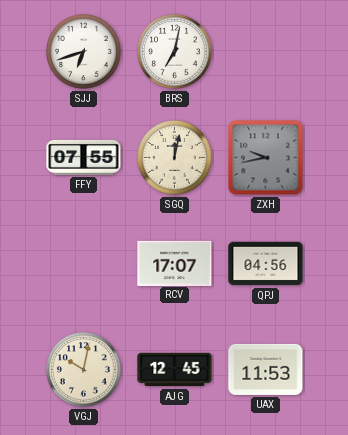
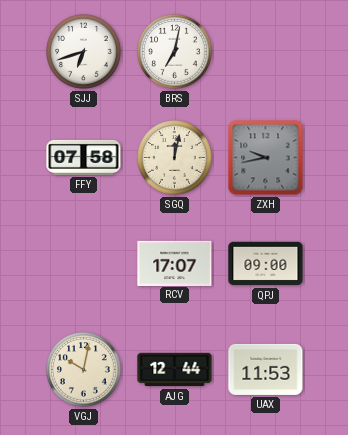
FFY: 07:55 -> 07:58 (84, 157)
QPJ: 04:56 -> 09:00 (266, 264)
AJG: 12:45 -> 12:44 (175, 370)
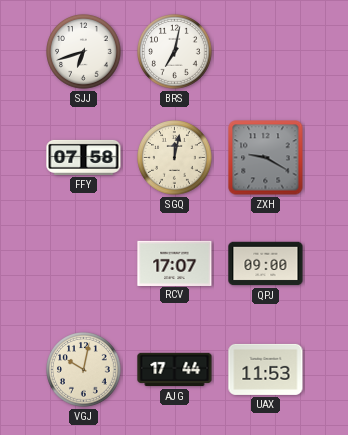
ZXH: 9:43 -> 9:20 (266, 158)
AJG: 12:44 -> 17:44 (175, 370)
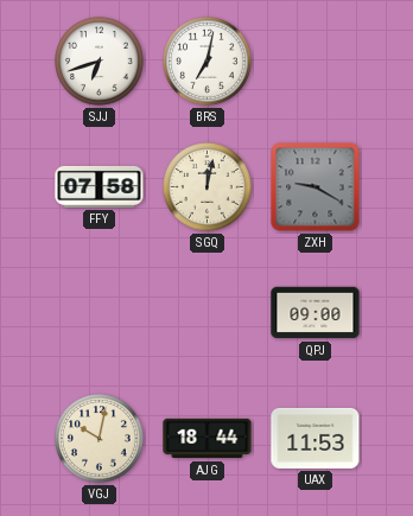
RCV: 17:07 -> none (175, 263)
AJG: 17:44 -> 18:44 (208, 439)
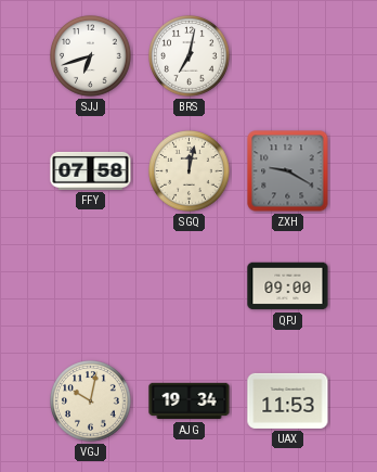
AJG: 18:44 -> 19:34 (190, 401)
